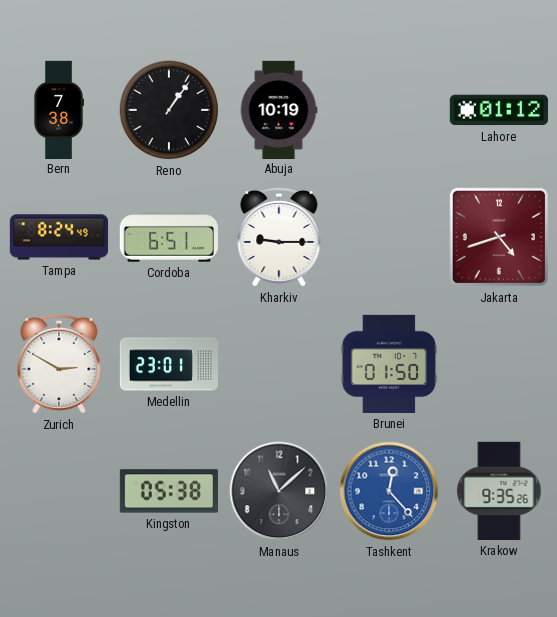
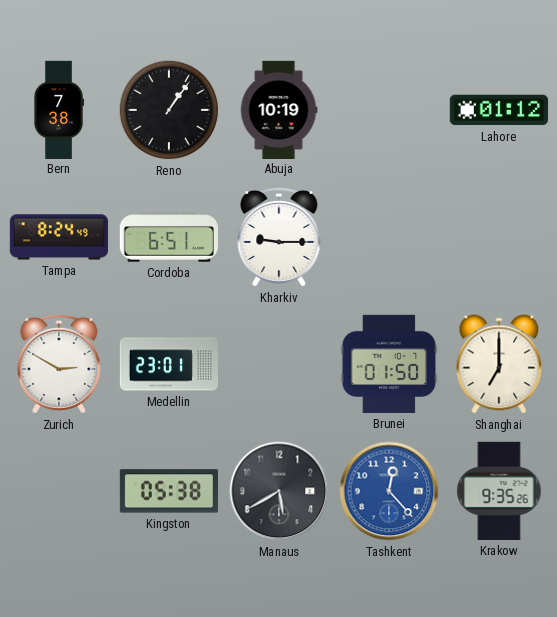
Jakarta: 4:42 -> none (499, 237)
Shanghai: none -> 7:00 (499, 364)
Manaus: 11:08 -> 5:40 (279, 491)
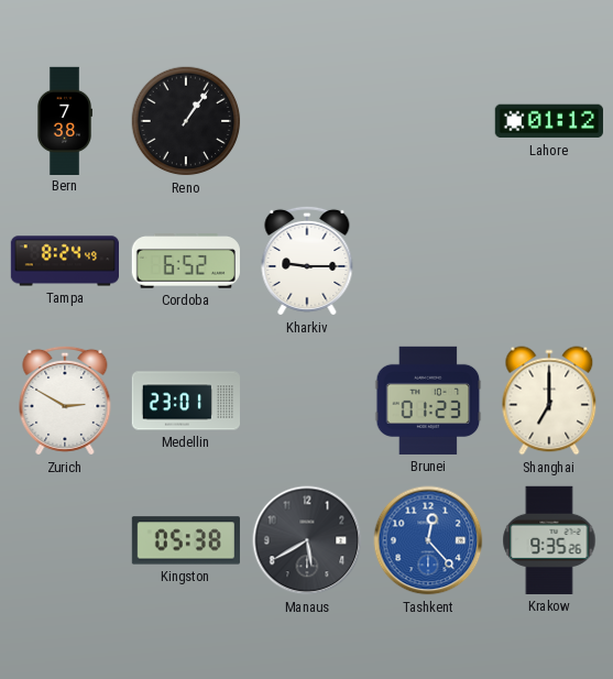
Abuja: 10:19 -> none (279, 109)
Cordoba: 6:51 -> 6:52 (186, 261)
Brunei: 01:50 -> 01:23 (428, 401)
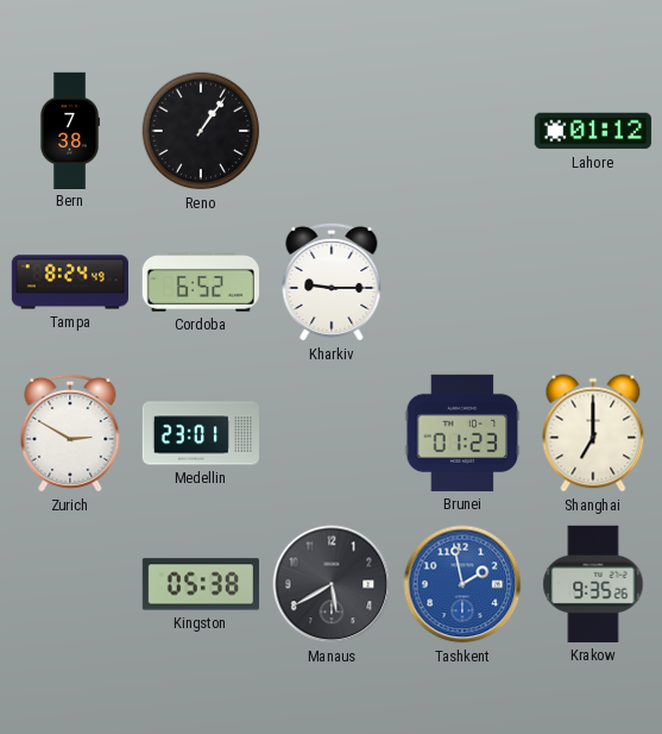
Tashkent: 12:23 -> 1:58 (462, 584)
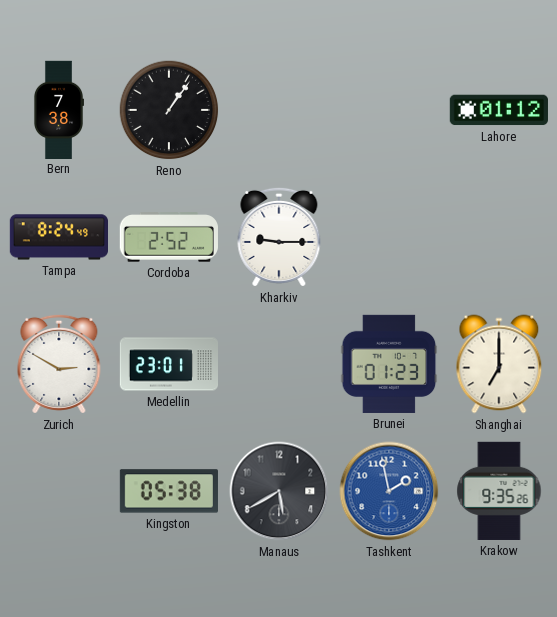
Cordoba: 6:52 -> 2:52 (169, 237)
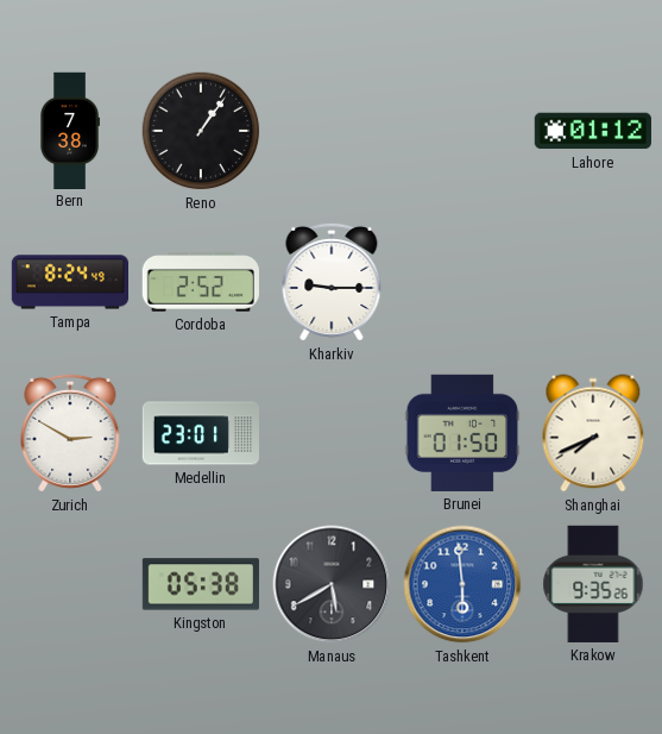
Brunei: 01:23 -> 01:50 (462, 433)
Shanghai: 7:00 -> 7:41 (593, 433)
Tashkent: 1:58 -> 5:59 (462, 584)
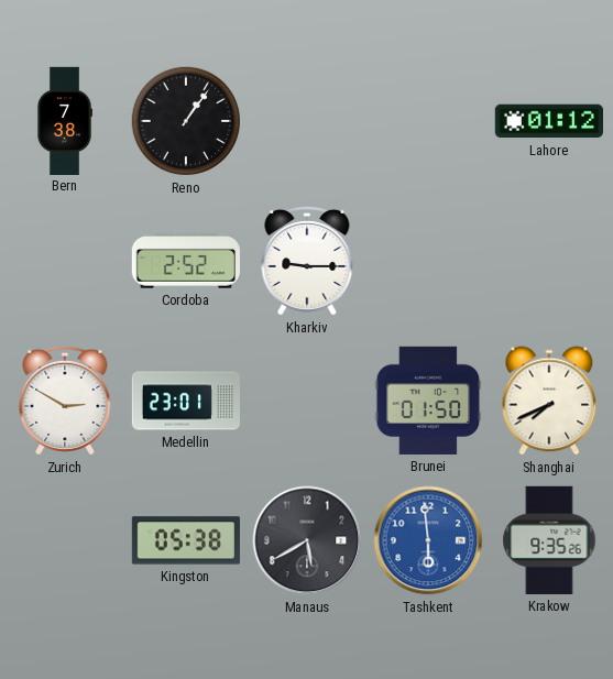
Tampa: 8:24 -> none (69, 282)
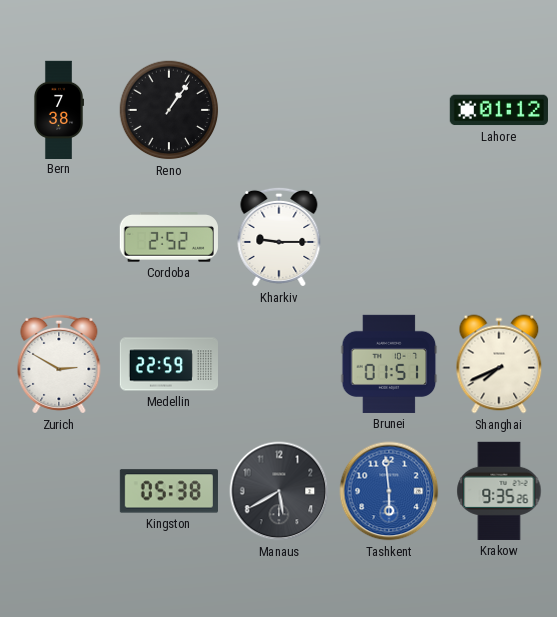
Medellin: 23:01 -> 22:59 (168, 364)
Brunei: 01:50 -> 01:51 (389, 364)
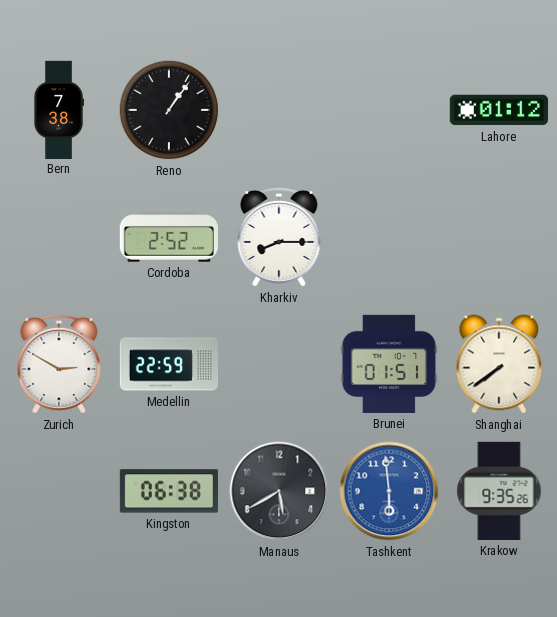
Kharkiv: 9:15 -> 8:15 (279, 237)
Shanghai: 7:41 -> 7:39 (499, 364)
Kingston: 05:38 -> 06:38 (169, 491)
